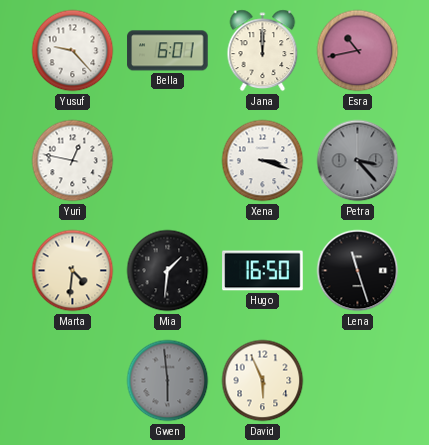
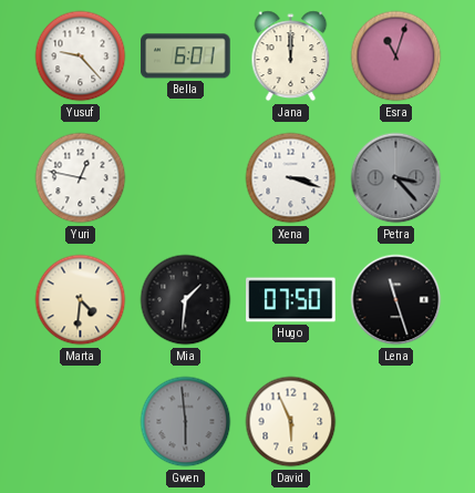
Esra: 10:43 -> 11:03 (396, 57)
Hugo: 16:50 -> 07:50 (291, 300)
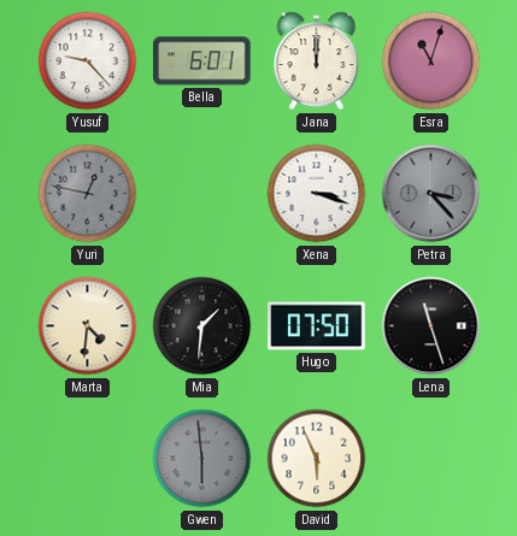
Yuri dial: white -> grey (88, 194)
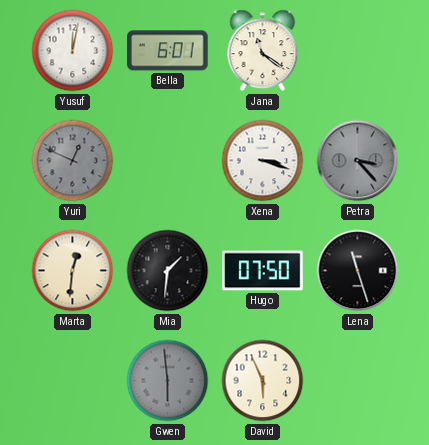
Yusuf: 9:23 -> 12:02 (73, 51)
Jana: 12:00 -> 11:21 (263, 51)
Esra: 11:03 -> none (431, 61)
Yuri: 12:47 -> 12:49 (73, 161)
Marta: 4:31 -> 12:31 (73, 271)
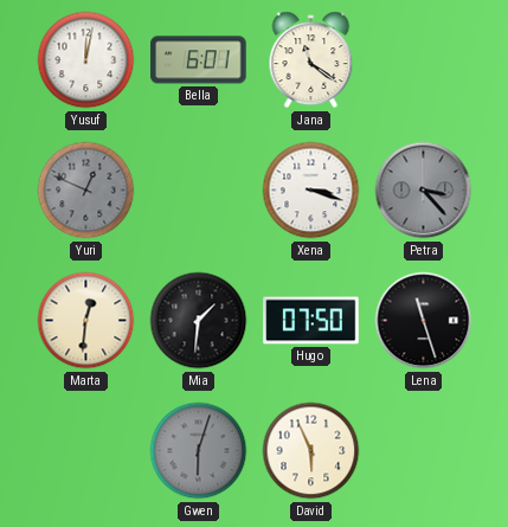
Gwen: 5:59 -> 6:03 (199, 451)
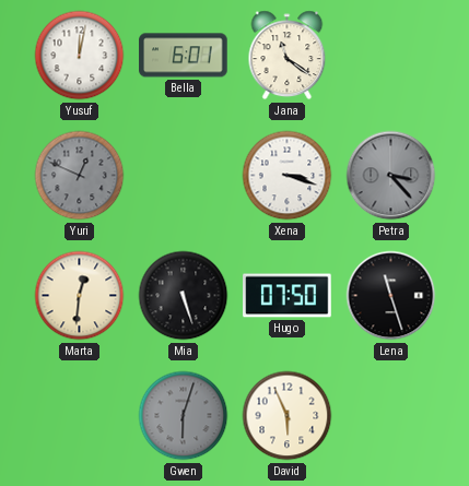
Mia: 1:31 -> 5:27 (184, 296)
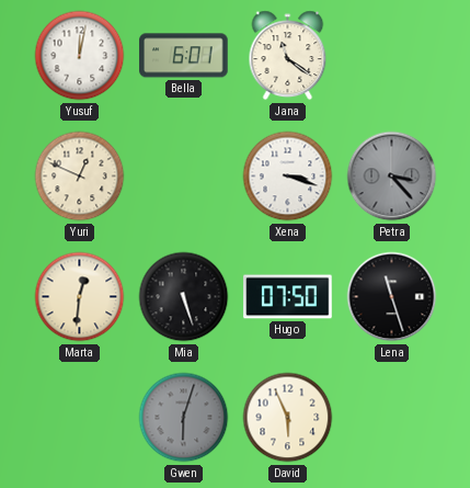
Yuri dial: grey -> cream (80, 177)
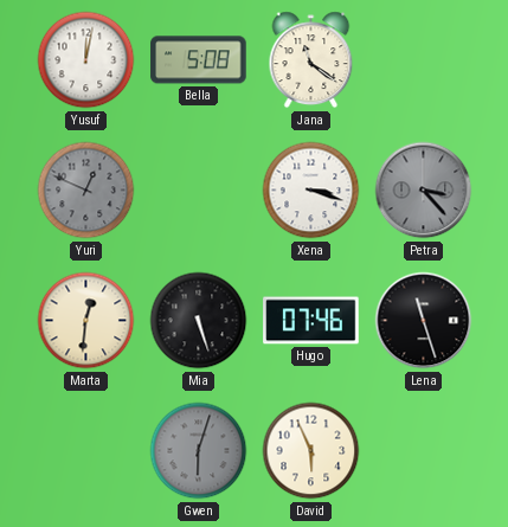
Bella: 6:01 -> 5:08 (199, 60)
Yuri dial: cream -> grey (86, 191)
Hugo: 07:50 -> 07:46 (311, 321)
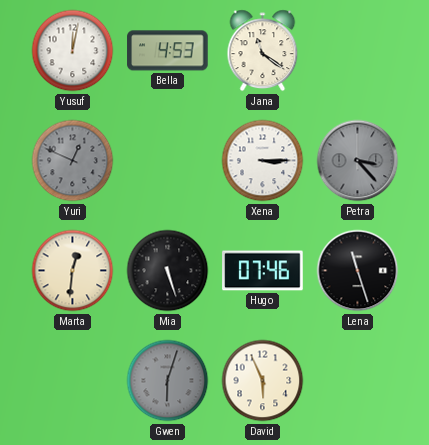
Bella: 5:08 -> 4:53 (168, 51)
Xena: 3:18 -> 3:15 (263, 161)
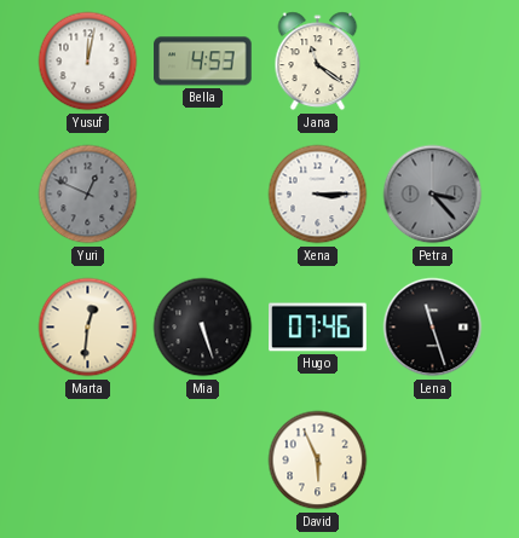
Gwen: 6:03 -> none (168, 381)
